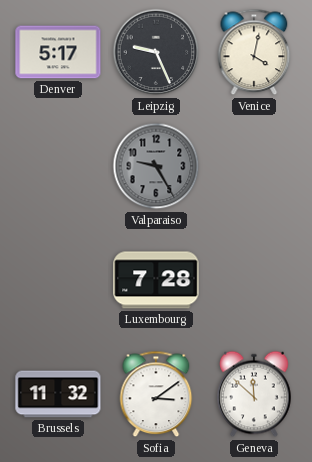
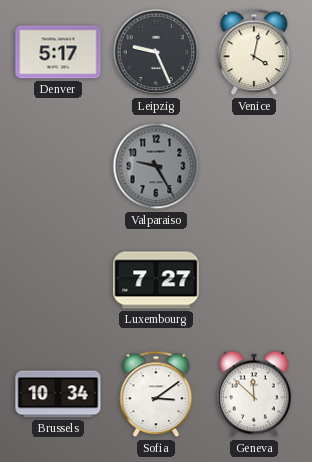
Luxembourg: 7:28 -> 7:27 (156, 280)
Brussels: 11:32 -> 10:34 (58, 394)
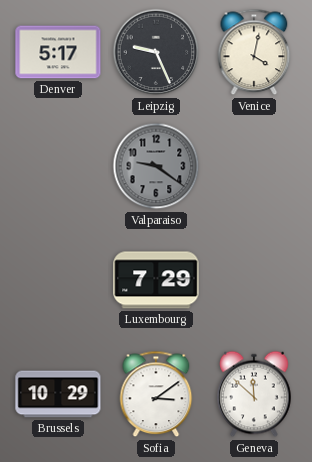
Valparaiso: 9:25 -> 9:21 (156, 166)
Luxembourg: 7:27 -> 7:29 (156, 280)
Brussels: 10:34 -> 10:29 (58, 394)
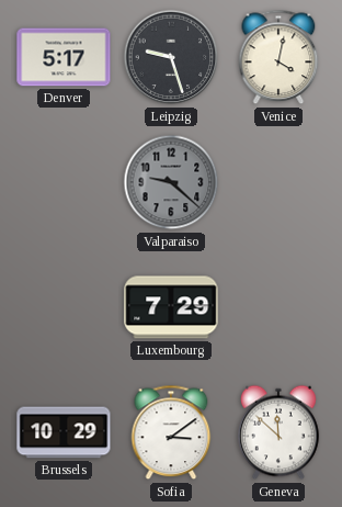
Leipzig: 9:26 -> 9:27 (171, 57)
Valparaiso: 9:21 -> 9:22 (171, 182)
